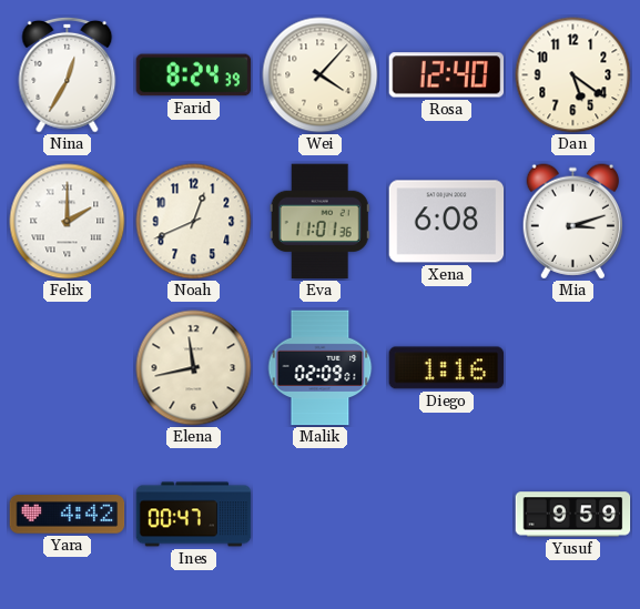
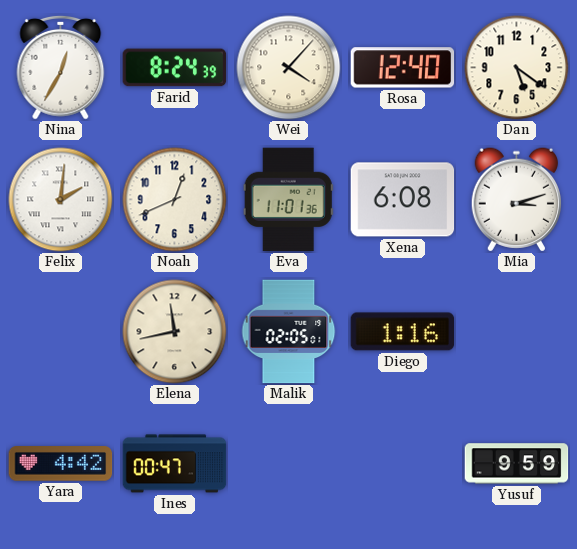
Felix: 2:00 -> 2:01 (61, 200)
Malik: 02:09 -> 02:05 (289, 332)
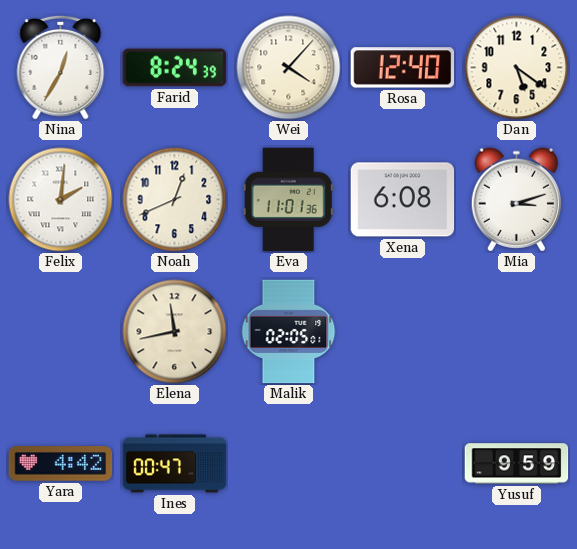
Diego: 1:16 -> none (403, 332)
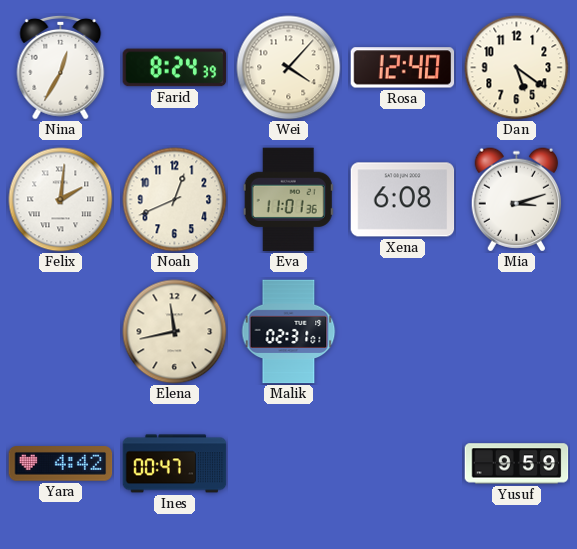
Malik: 02:05 -> 02:31 (289, 332)
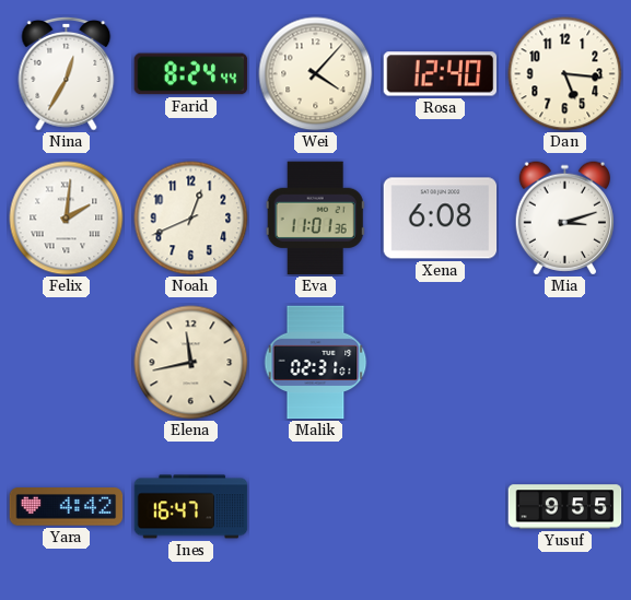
Farid: 8:24:39 -> 8:24:44 (191, 74)
Dan: 5:21 -> 5:16 (565, 74)
Ines: 00:47 -> 16:47 (191, 507)
Yusuf: 9:59 -> 9:55 (565, 507)
